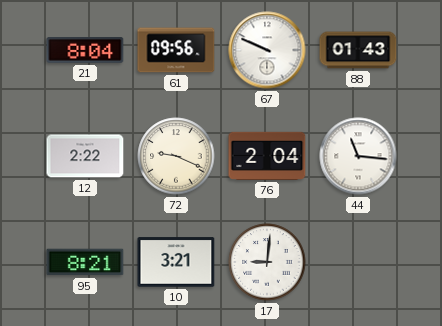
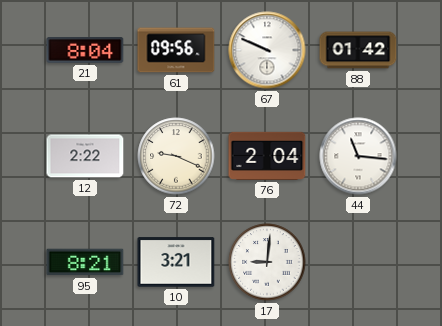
88: 01:43 -> 01:42 (358, 50)
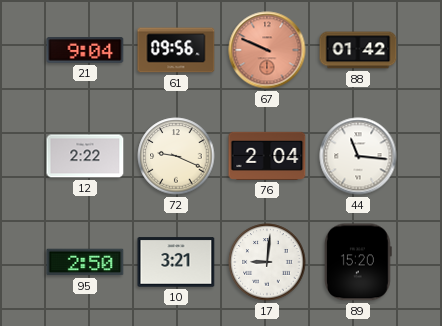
21: 8:04 -> 9:04 (85, 51)
67 dial: white -> salmon (267, 50)
95: 8:21 -> 2:50 (85, 262)
89: none -> 15:20 (358, 262)
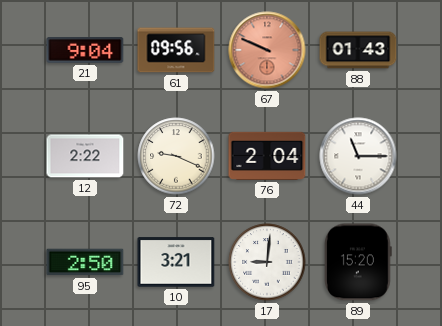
88: 01:42 -> 01:43 (358, 50)
44: 11:16 -> 11:15 (358, 156)
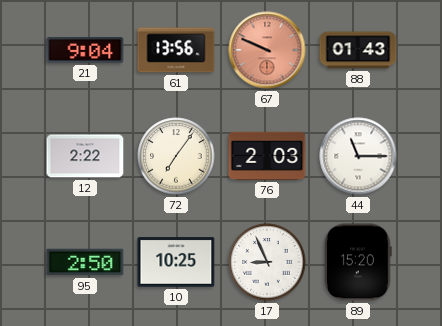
61: 09:56 -> 13:56 (176, 50)
72: 9:19 -> 7:06 (176, 156)
76: 2:04 -> 2:03 (267, 156)
10: 3:21 -> 10:25 (176, 262)
17: 9:01 -> 8:56 (267, 262)
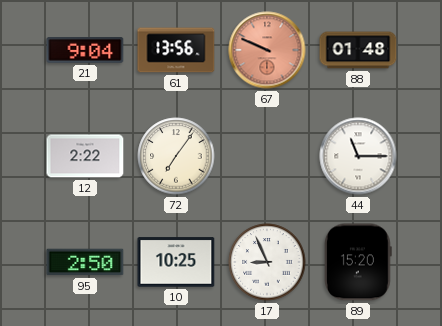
88: 01:43 -> 01:48 (358, 50)
76: 2:03 -> none (267, 156)
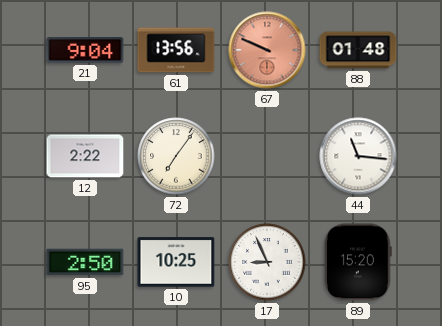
44: 11:15 -> 11:16 (358, 156)
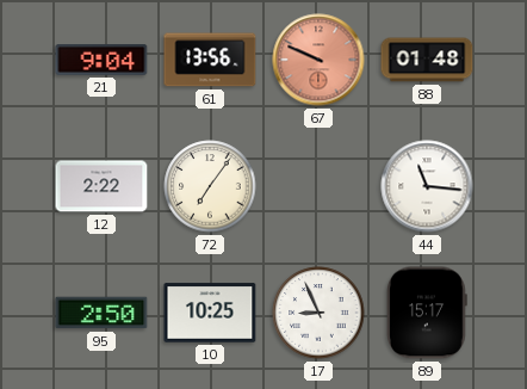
89: 15:20 -> 15:17 (427, 313)
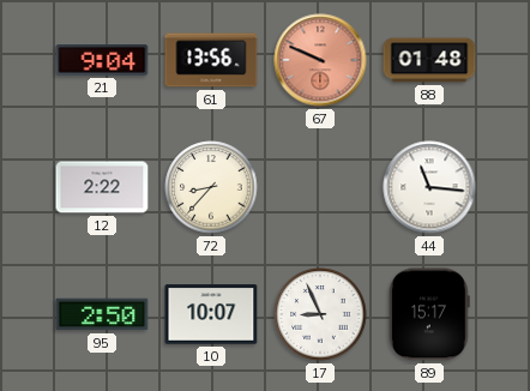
72: 7:06 -> 8:37 (211, 187)
10: 10:25 -> 10:07 (211, 314)
